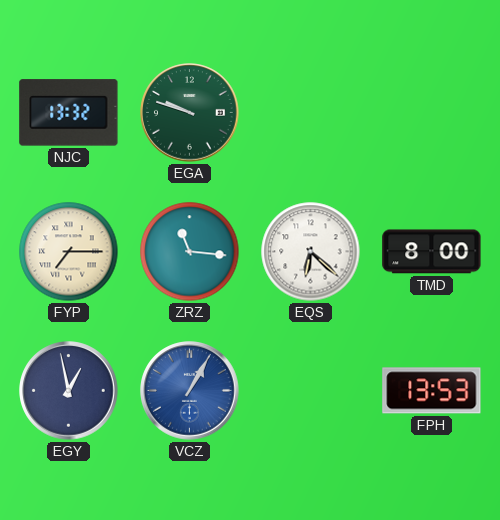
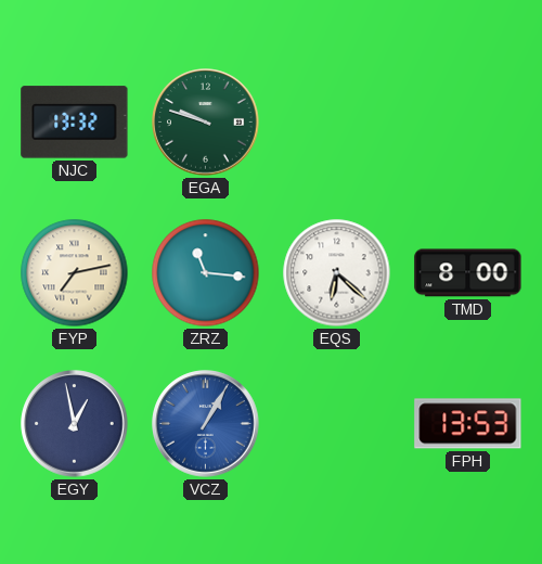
FYP: 7:15 -> 7:13 (75, 273)
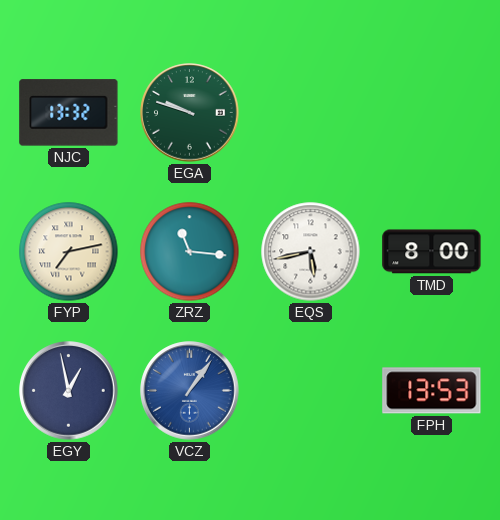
EQS: 6:22 -> 5:43 (311, 252)
VCZ: 1:05 -> 1:06 (190, 391)
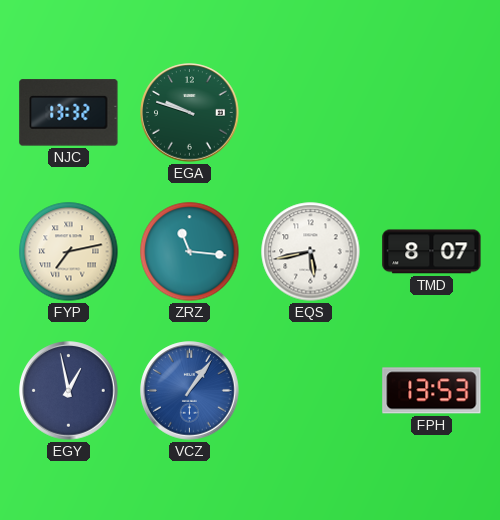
TMD: 8:00 -> 8:07 (432, 252)
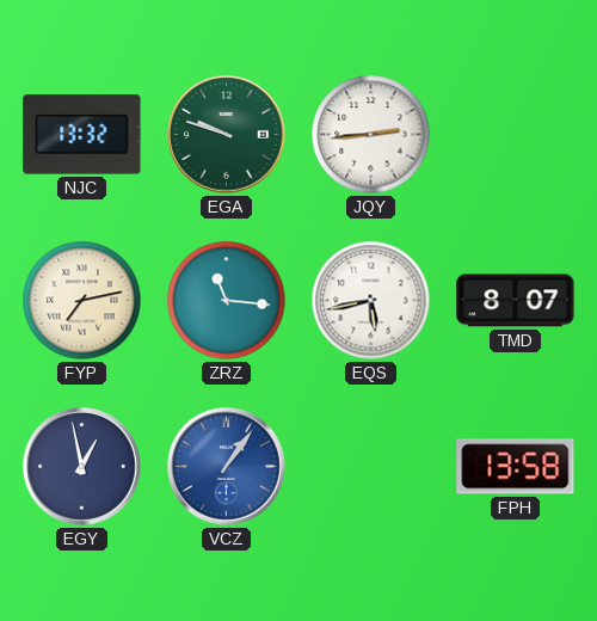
JQY: none -> 2:44 (371, 135)
FPH: 13:53 -> 13:58 (516, 467)
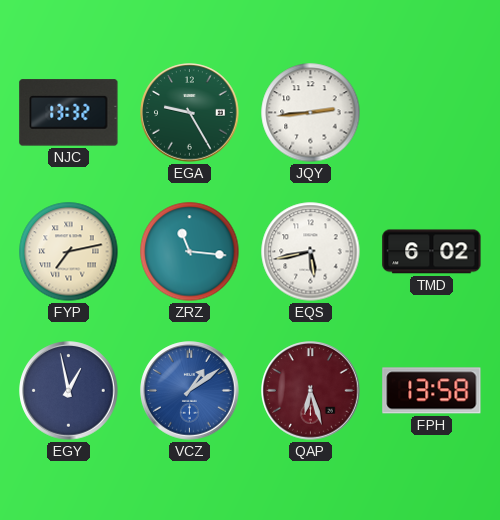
EGA: 9:48 -> 9:25 (190, 113)
TMD: 8:07 -> 6:02 (432, 252)
VCZ: 1:06 -> 1:09 (190, 391)
QAP: none -> 6:27 (311, 391)
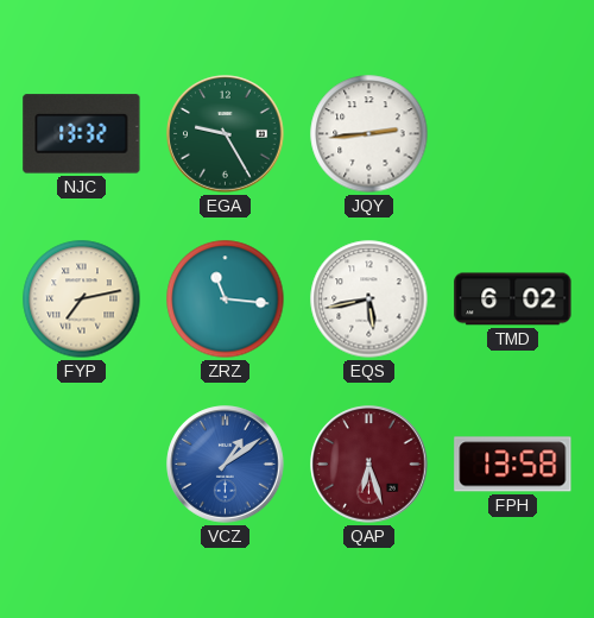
EGY: 12:58 -> none (69, 391)
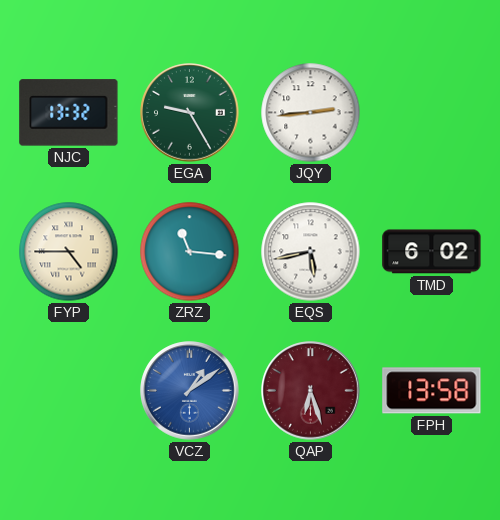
FYP: 7:13 -> 4:45 (69, 252)
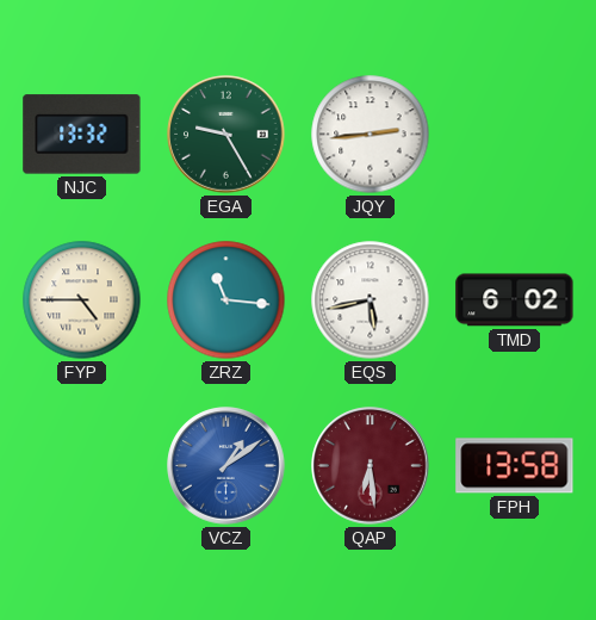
QAP: 6:27 -> 6:29 (371, 466)
